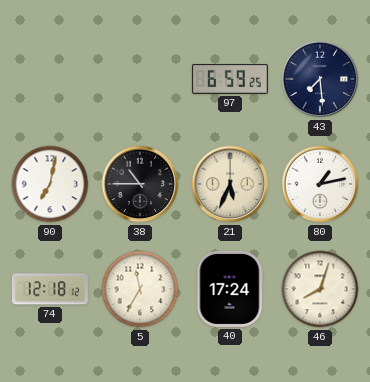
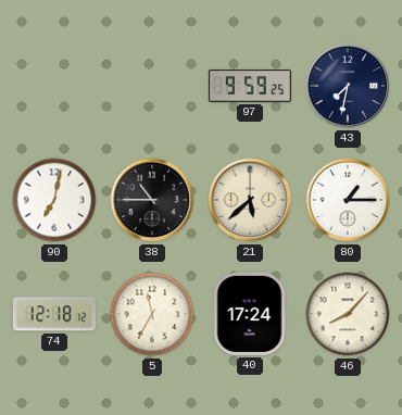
97: 6:59 -> 9:59 (250, 86)
43: 7:29 -> 7:32 (348, 86)
21: 5:34 -> 5:38 (250, 200)
80: 1:13 -> 1:15 (348, 200)
46: 8:03 -> 8:07 (348, 314)
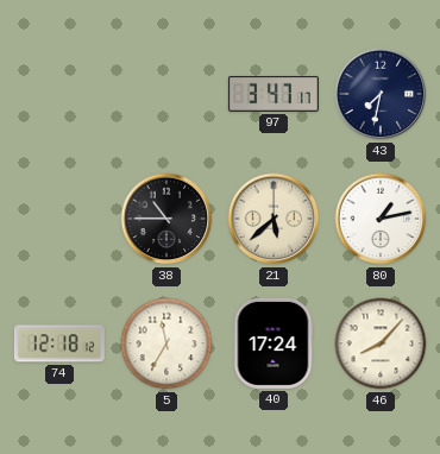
97: 9:59 -> 3:47 (274, 94)
90: 7:02 -> none (54, 200)
80: 1:15 -> 1:13 (381, 219)
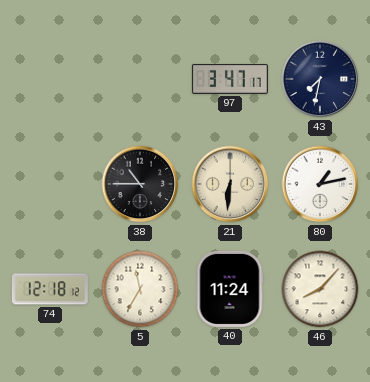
21: 5:38 -> 6:31 (230, 184)
40: 17:24 -> 11:24 (230, 289)
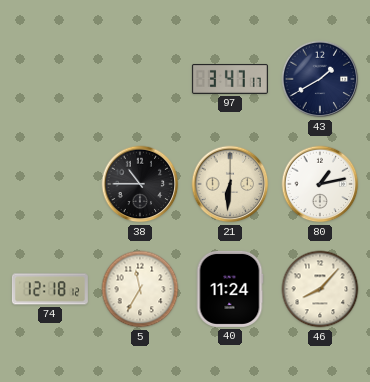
43: 7:32 -> 1:40 (320, 79)
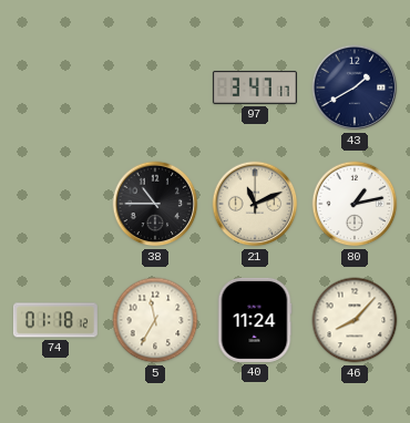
21: 6:31 -> 11:11 (255, 204)
74: 12:18 -> 01:18 (55, 320)
